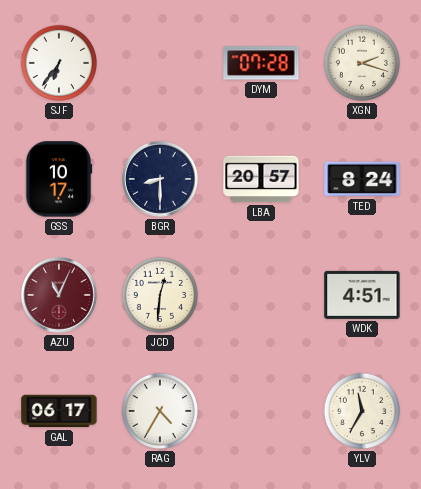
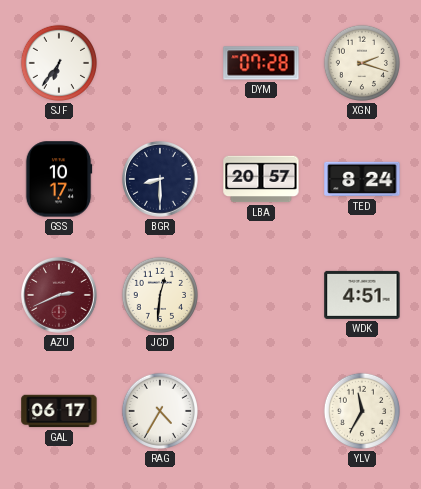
AZU: 11:04 -> 2:41 (60, 296)
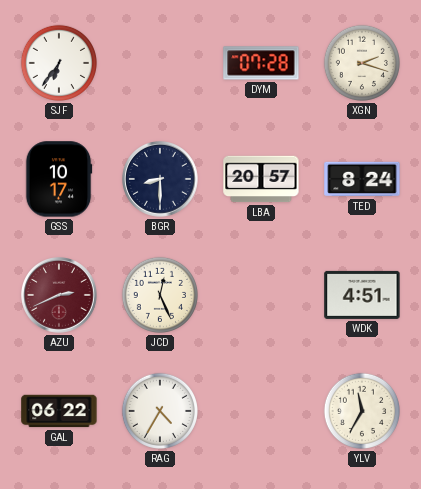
JCD: 12:31 -> 12:26 (160, 295)
GAL: 06:17 -> 06:22 (59, 411)
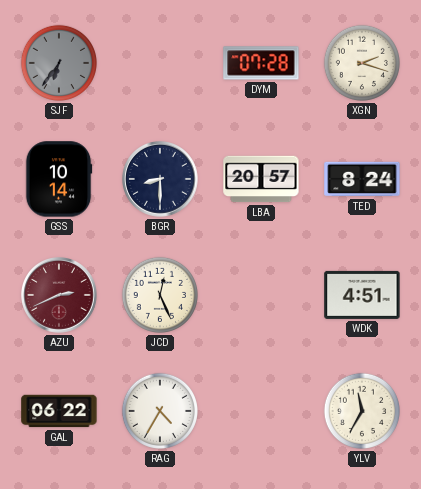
SJF dial: white -> grey (59, 63)
GSS: 10:17 -> 10:14 (59, 179)
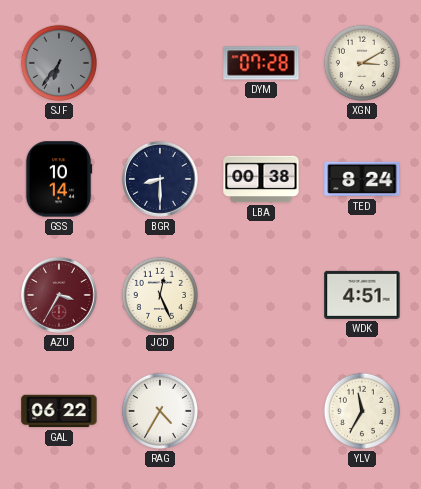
XGN: 2:18 -> 3:10 (362, 63)
LBA: 20:57 -> 00:38 (261, 179)
AZU: 2:41 -> 3:35 (60, 296)
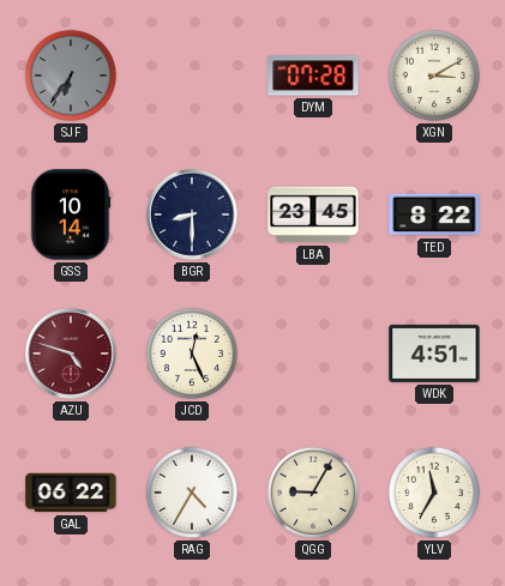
LBA: 00:38 -> 23:45 (313, 215)
TED: 8:24 -> 8:22 (434, 215)
AZU: 3:35 -> 4:48 (72, 355)
QGG: none -> 9:05 (313, 493)
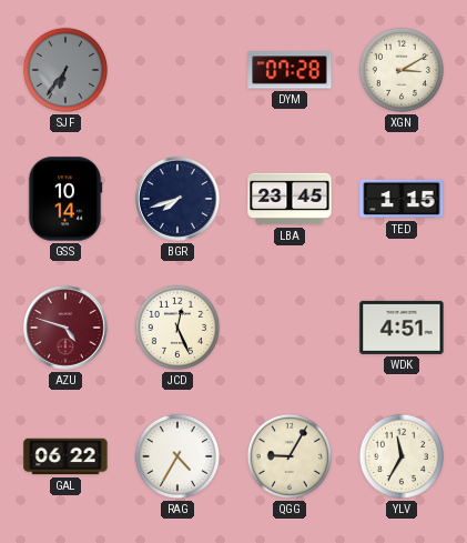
BGR: 8:30 -> 7:42 (179, 200)
TED: 8:22 -> 1:15 (402, 199)
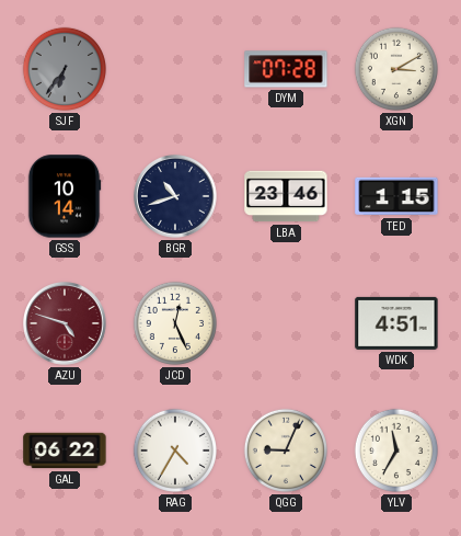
BGR: 7:42 -> 10:42 (176, 197)
LBA: 23:45 -> 23:46 (286, 196)
QGG: 9:05 -> 9:04 (286, 451)
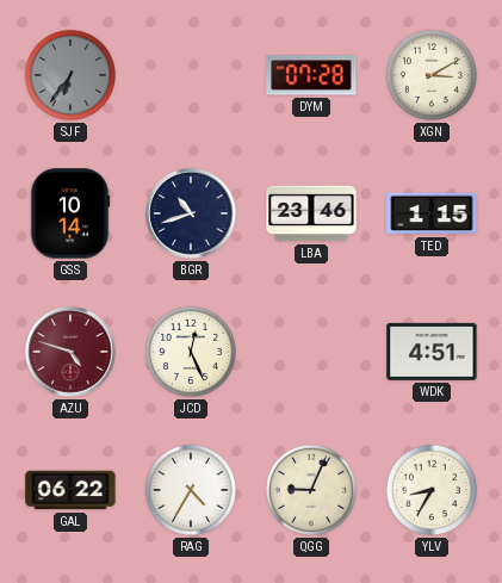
YLV: 11:35 -> 8:35 (432, 490)
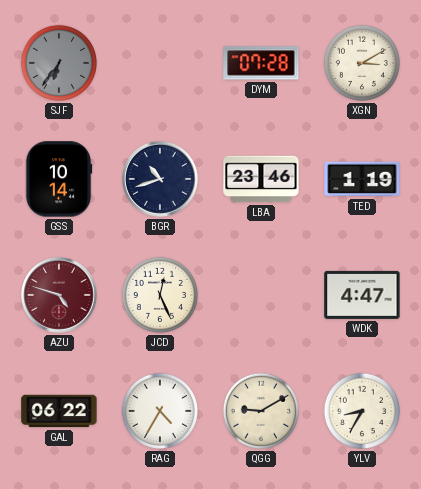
TED: 1:15 -> 1:19 (362, 179)
WDK: 4:51 -> 4:47 (362, 295)
QGG: 9:04 -> 9:10 (261, 411)
